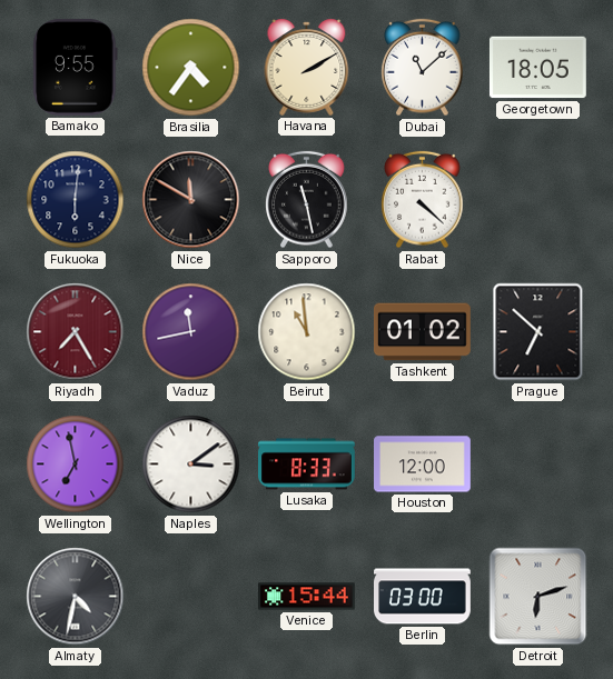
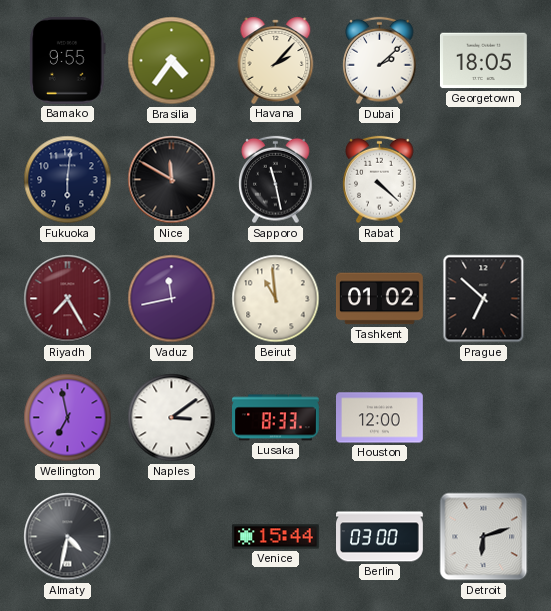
Havana: 2:10 -> 2:07 (276, 60)
Dubai: 11:08 -> 2:08 (380, 61)
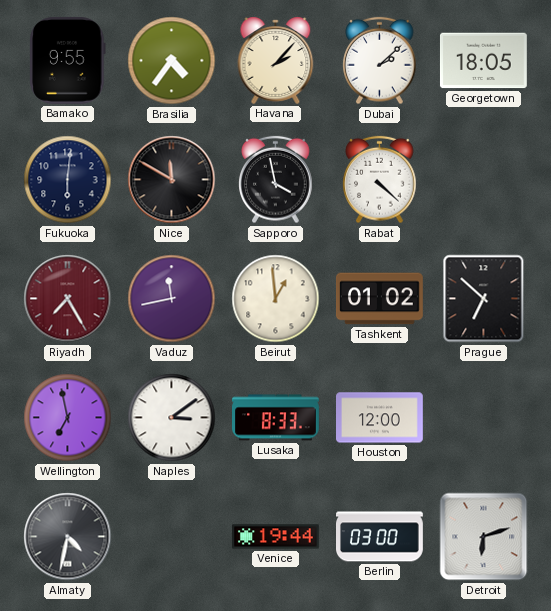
Sapporo: 11:28 -> 3:58 (276, 180)
Beirut: 10:59 -> 12:59 (276, 299)
Venice: 15:44 -> 19:44 (276, 537)
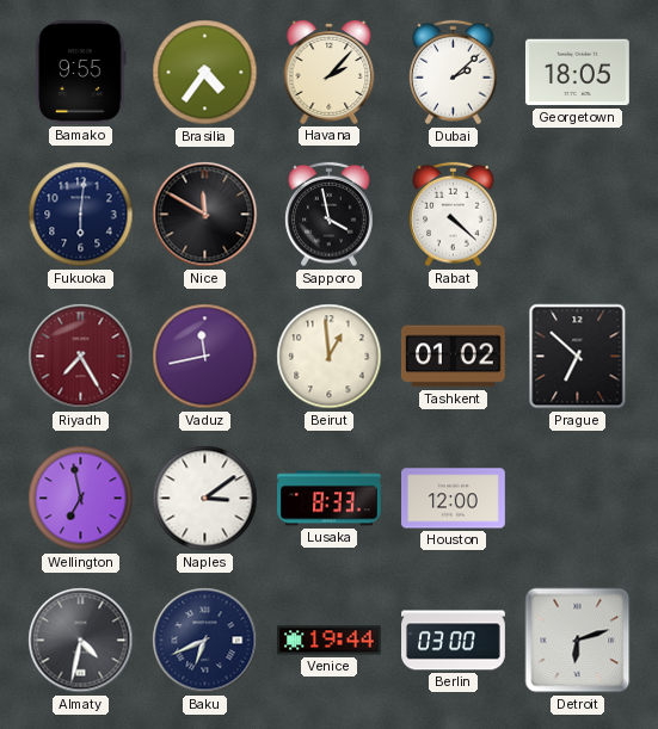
Baku: none -> 6:41 (205, 641)
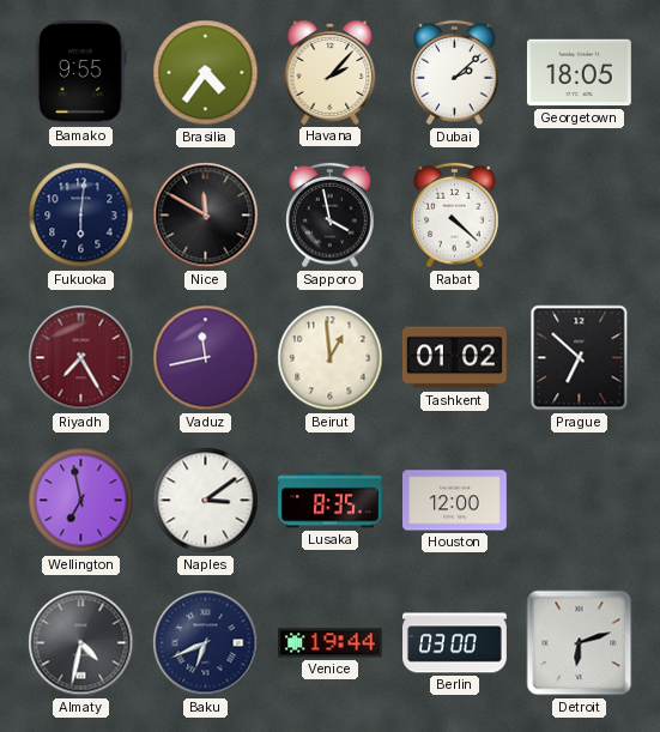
Lusaka: 8:33 -> 8:35 (331, 501)
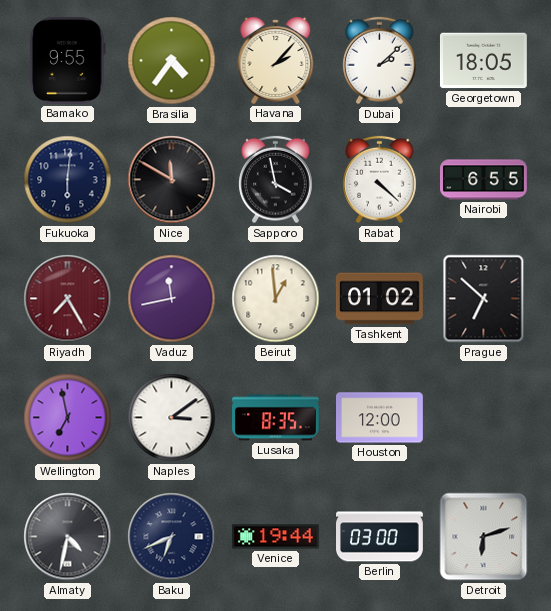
Nairobi: none -> 6:55 (484, 180)
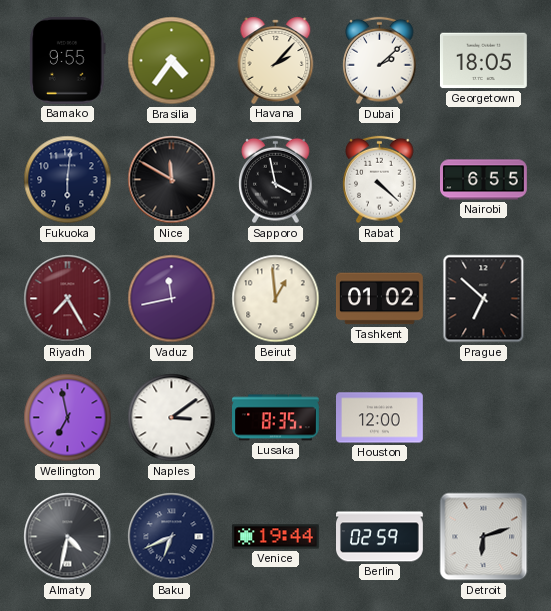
Berlin: 03:00 -> 02:59 (380, 537)
